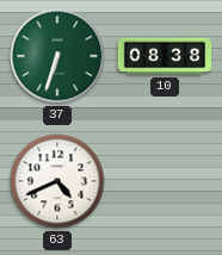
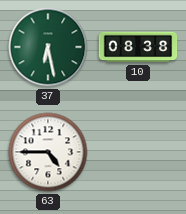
37: 6:33 -> 6:28 (48, 47)
63: 4:41 -> 4:45 (48, 152)
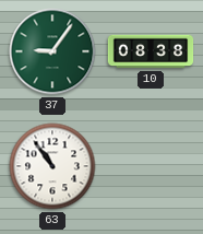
37: 6:28 -> 9:06 (52, 51)
63: 4:45 -> 10:54 (52, 166)
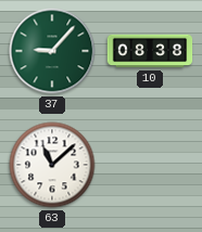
37: 9:06 -> 9:07 (52, 51)
63: 10:54 -> 11:08 (52, 165)
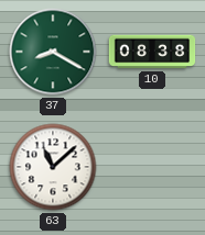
37: 9:07 -> 8:20 (53, 52)
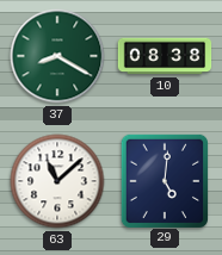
29: none -> 5:01 (164, 180)
